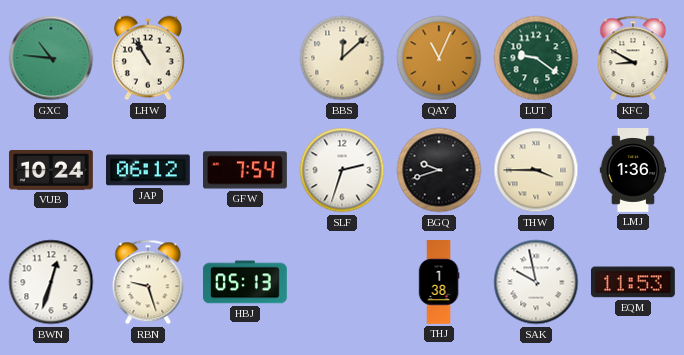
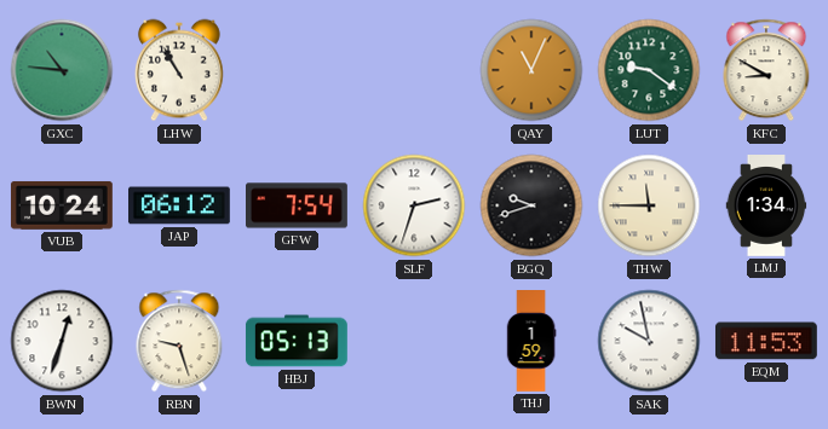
BBS: 12:08 -> none (342, 58)
THW: 3:45 -> 11:45 (649, 205)
LMJ: 1:36 -> 1:34 (766, 207)
THJ: 1:38 -> 1:59 (531, 342)
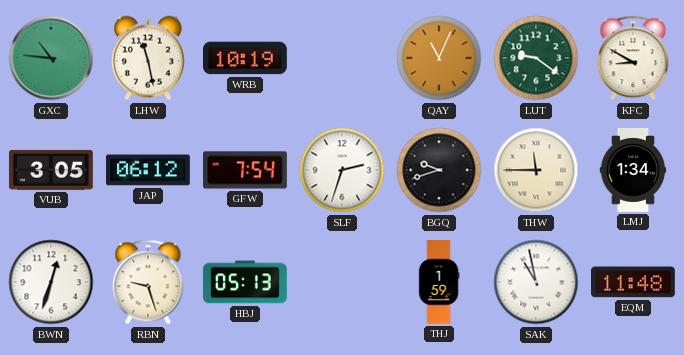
LHW: 10:55 -> 11:28 (148, 58)
WRB: none -> 10:19 (245, 58)
VUB: 10:24 -> 3:05 (51, 170)
SAK: 9:58 -> 10:58 (536, 282)
EQM: 11:53 -> 11:48 (633, 282)
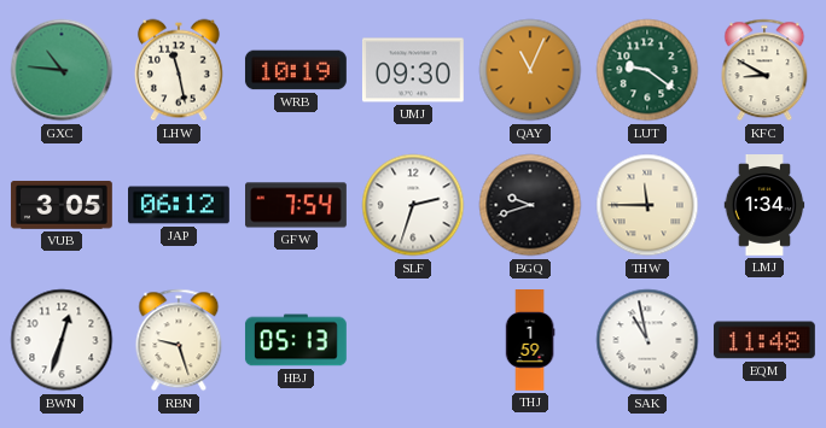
UMJ: none -> 09:30 (413, 70)
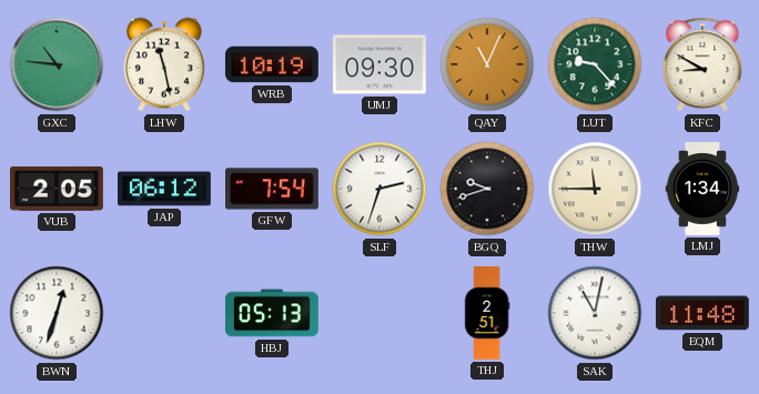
LUT: 9:21 -> 9:23 (595, 64)
VUB: 3:05 -> 2:05 (57, 189)
RBN: 9:27 -> none (179, 340)
THJ: 1:59 -> 2:51 (487, 314)
SAK: 10:58 -> 11:02 (595, 313)
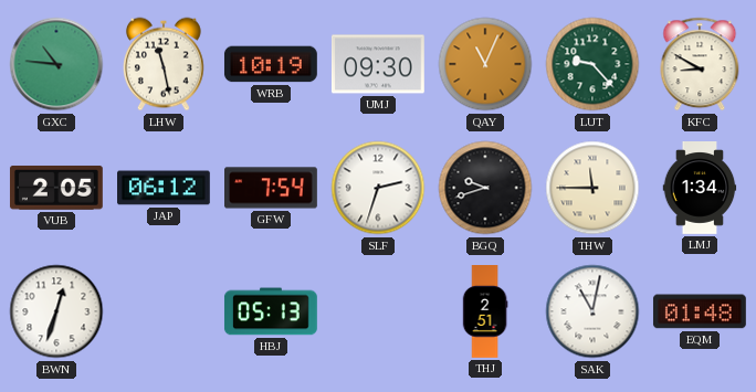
EQM: 11:48 -> 01:48 (700, 311)
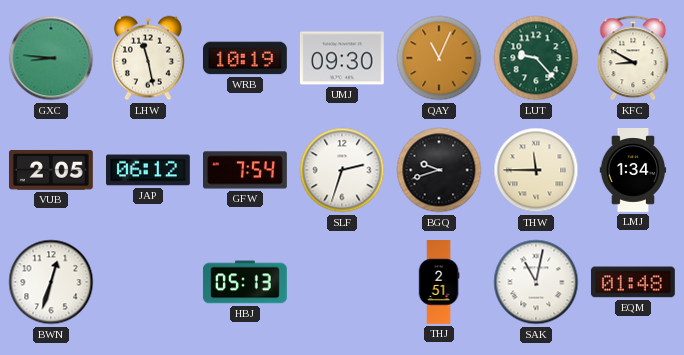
GXC: 10:46 -> 8:46 (51, 58)
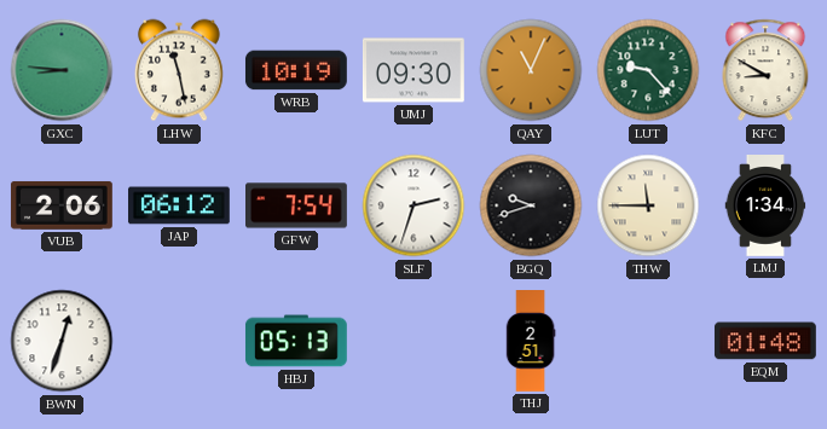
VUB: 2:05 -> 2:06 (62, 205)
SAK: 11:02 -> none (536, 282)
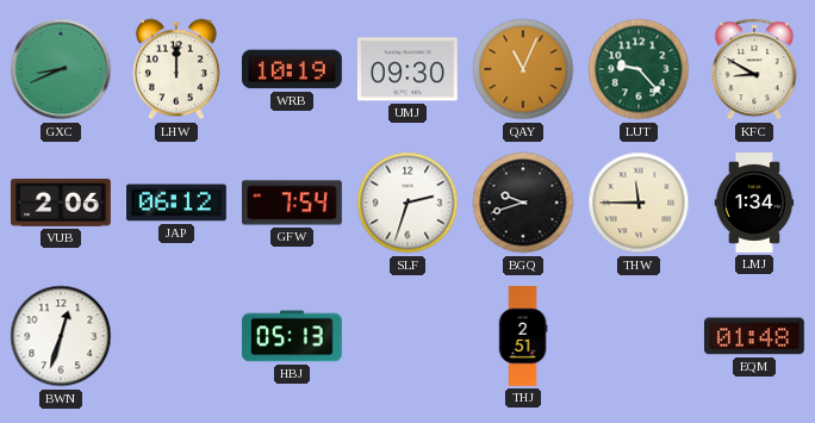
GXC: 8:46 -> 8:41 (61, 69)
LHW: 11:28 -> 12:00 (176, 69)
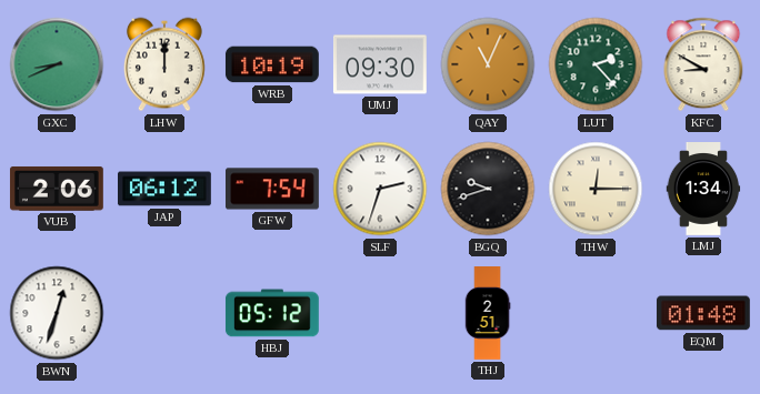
LUT: 9:23 -> 2:23 (596, 64)
THW: 11:45 -> 12:15 (596, 189)
HBJ: 05:13 -> 05:12 (272, 313)
